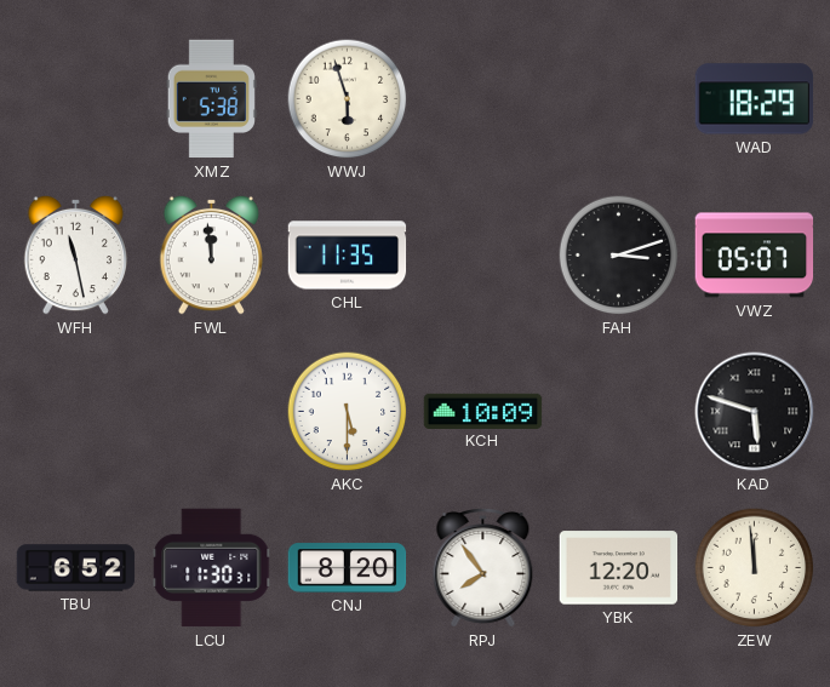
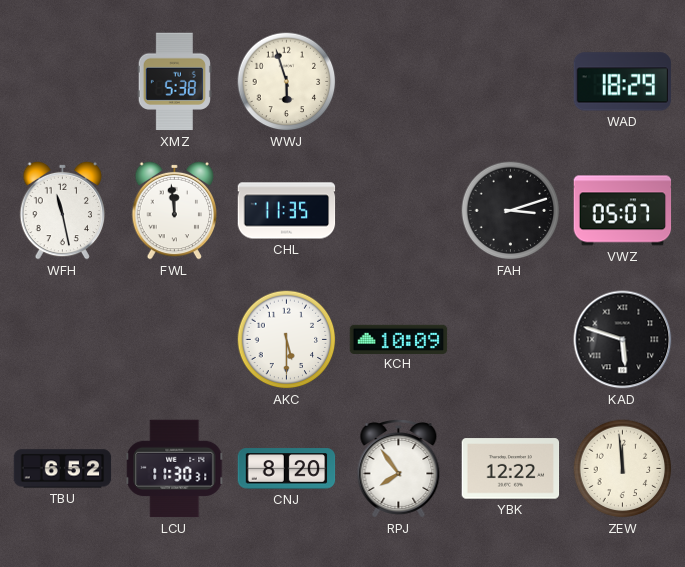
YBK: 12:20 -> 12:22 (511, 469)
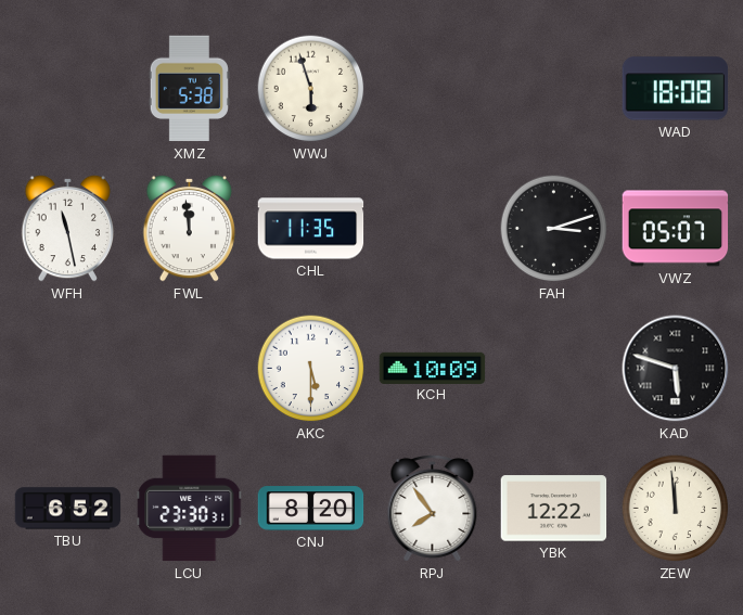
WAD: 18:29 -> 18:08 (676, 89)
LCU: 11:30 -> 23:30 (190, 509)
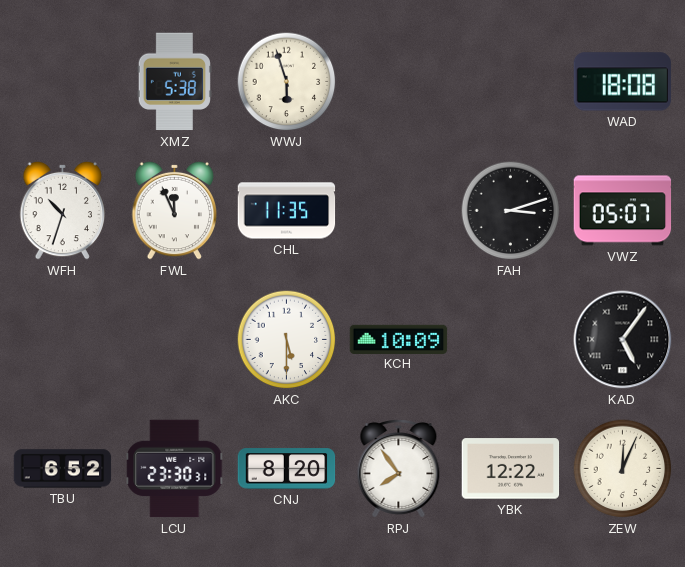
WFH: 11:28 -> 10:33 (63, 210)
FWL: 11:59 -> 11:56 (175, 210)
KAD: 5:48 -> 5:06 (623, 340)
ZEW: 11:59 -> 12:04 (623, 469)
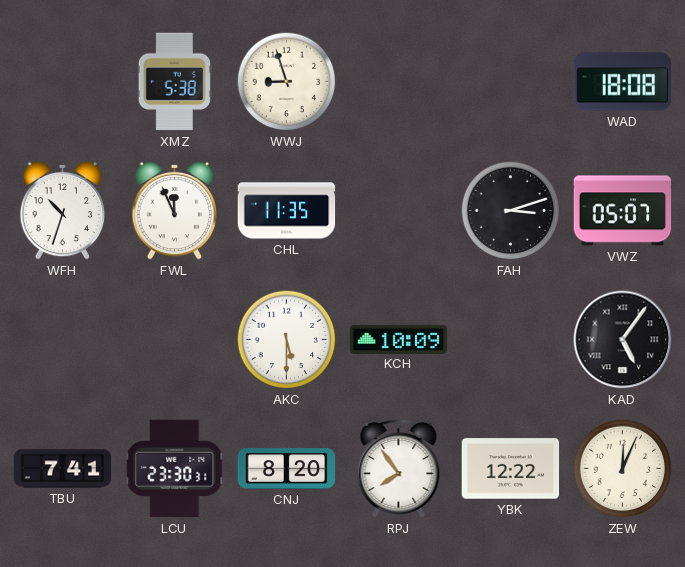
WWJ: 5:57 -> 8:57 (287, 82)
TBU: 6:52 -> 7:41 (63, 469)
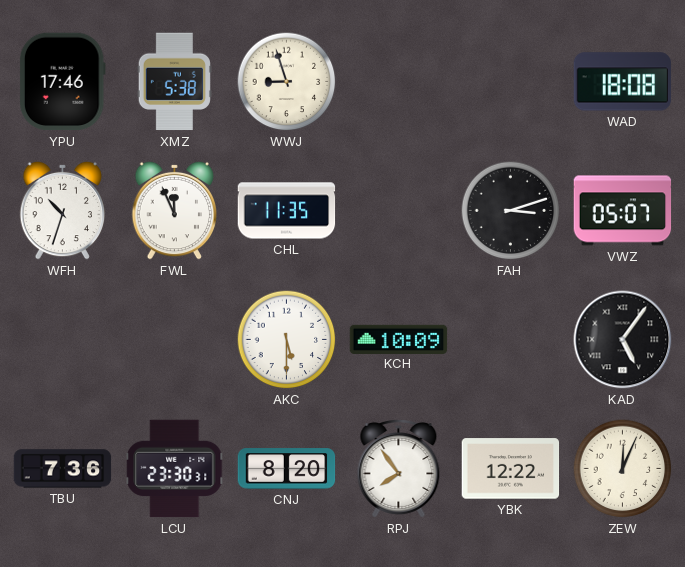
YPU: none -> 17:46 (62, 82)
TBU: 7:41 -> 7:36 (63, 469)
